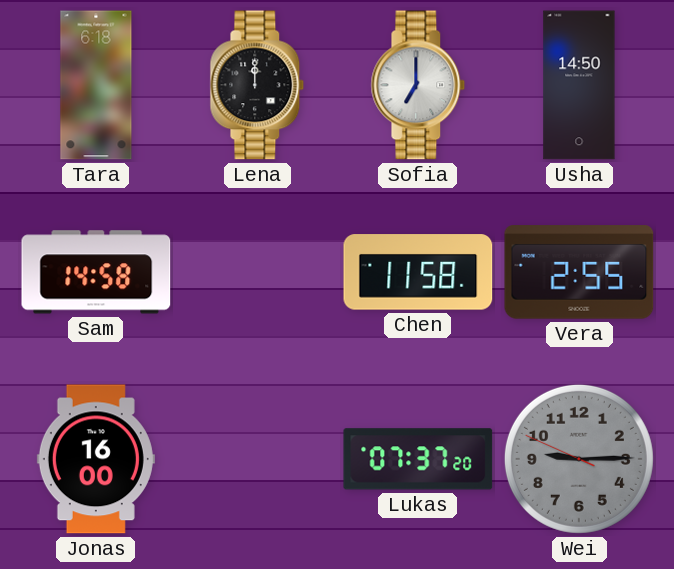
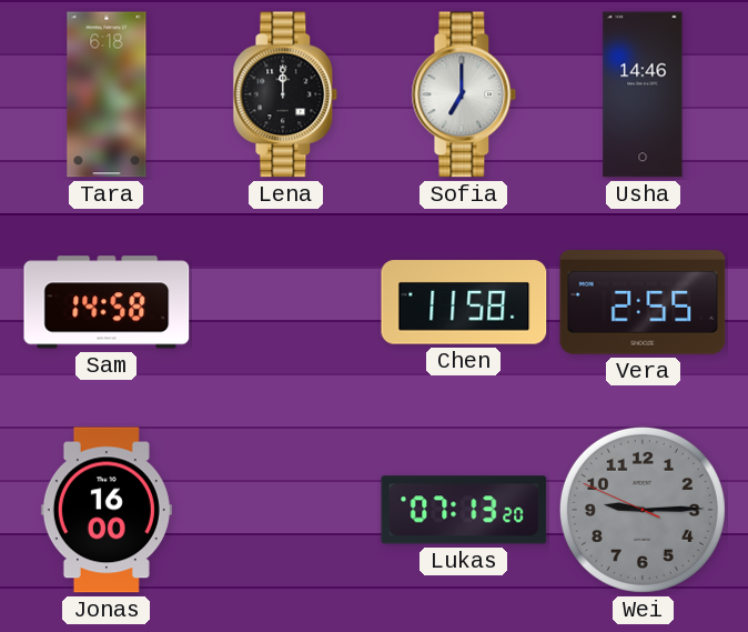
Usha: 14:50 -> 14:46 (643, 94)
Lukas: 07:37 -> 07:13 (464, 510)
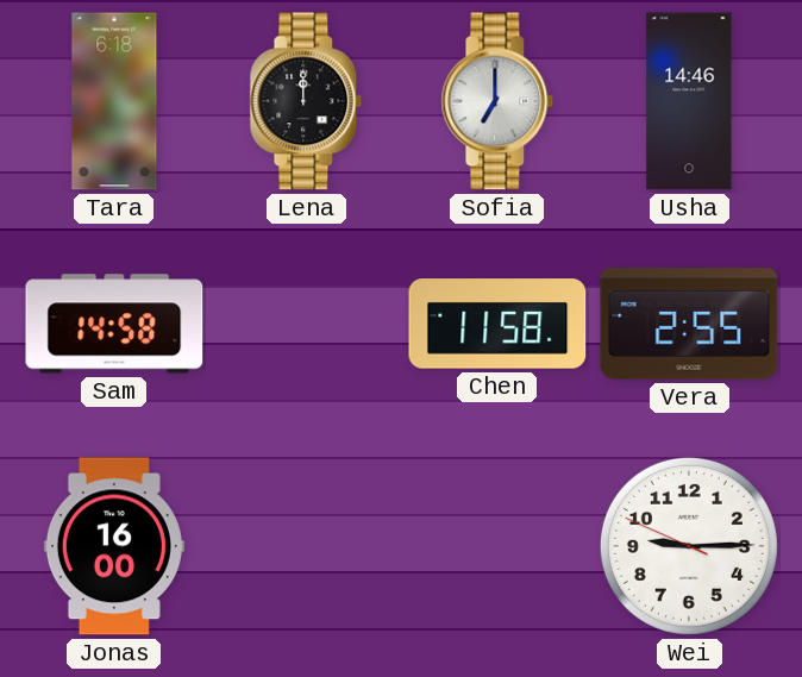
Lukas: 07:13 -> none (464, 510)
Wei dial: grey -> white (689, 546)
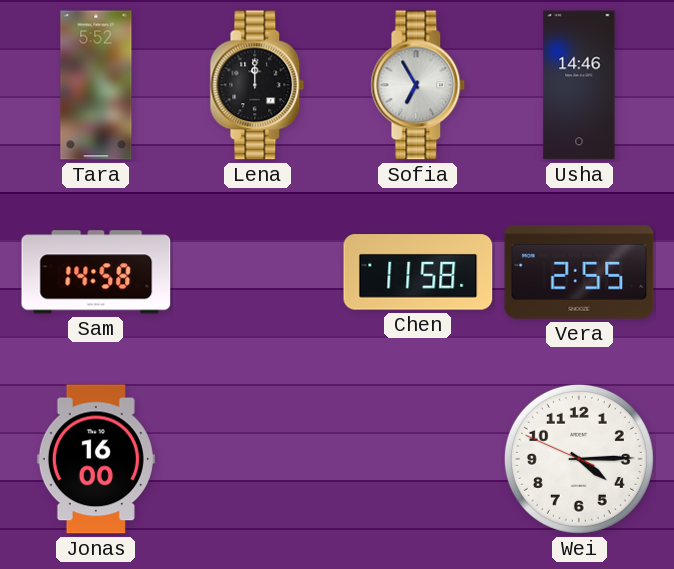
Tara: 6:18 -> 5:52 (96, 85)
Sofia: 7:00 -> 6:55 (418, 85)
Wei: 9:14 -> 4:14 (579, 459)
